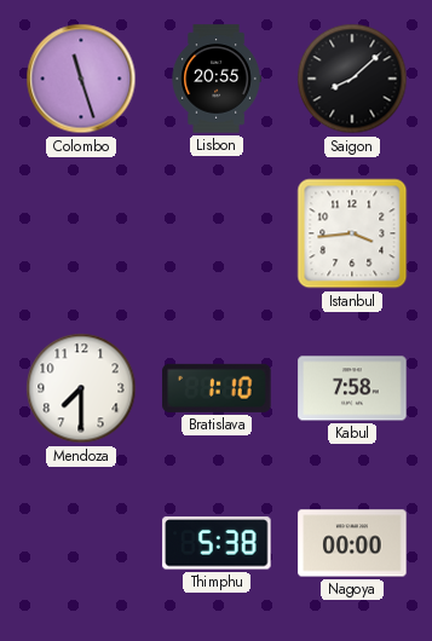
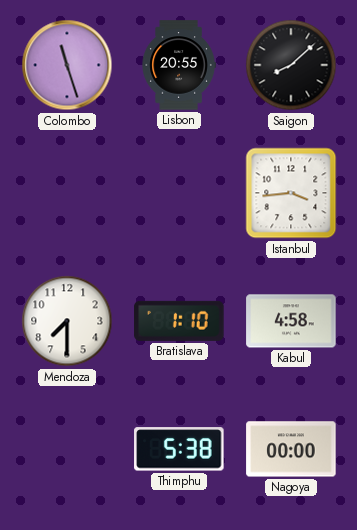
Kabul: 7:58 -> 4:58 (291, 321)
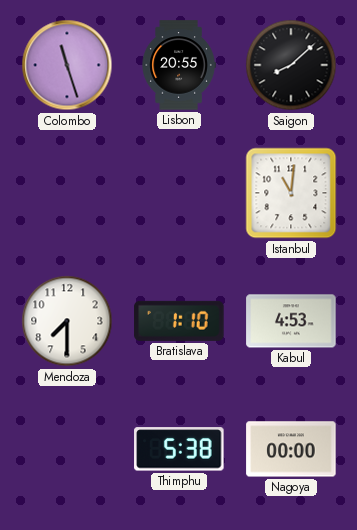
Istanbul: 3:44 -> 11:01 (291, 193)
Kabul: 4:58 -> 4:53 (291, 321)
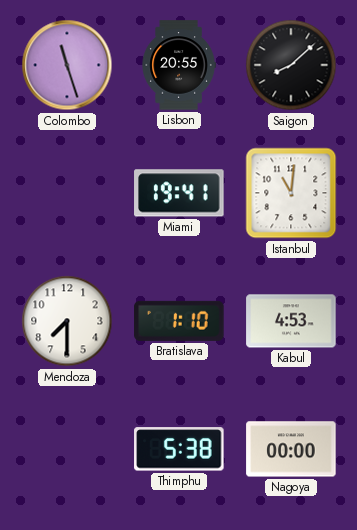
Miami: none -> 19:41 (179, 193)
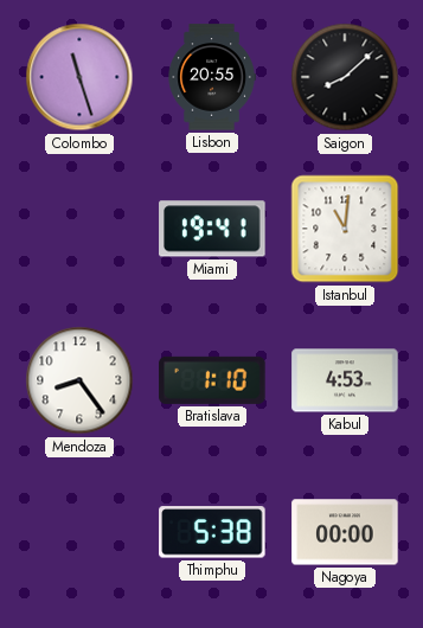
Mendoza: 7:30 -> 8:24 (79, 380)
